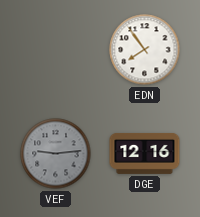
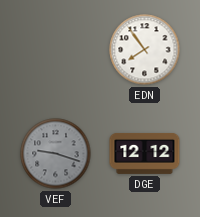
VEF: 9:14 -> 9:18 (56, 154)
DGE: 12:16 -> 12:12 (145, 153)
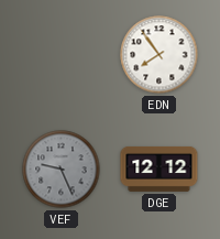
VEF: 9:18 -> 9:26 (62, 170)
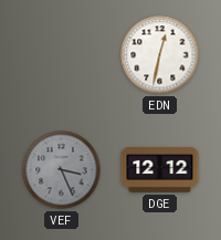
EDN: 7:54 -> 12:32 (160, 55)
VEF: 9:26 -> 3:26 (62, 170)
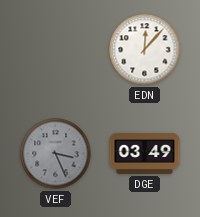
EDN: 12:32 -> 12:07 (145, 50)
DGE: 12:12 -> 03:49 (145, 153)
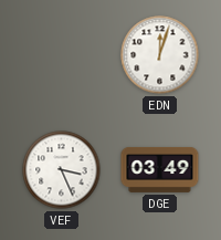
EDN: 12:07 -> 12:03 (160, 55)
VEF dial: grey -> white (62, 170)
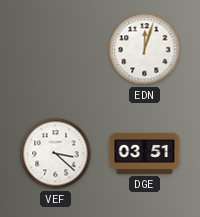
VEF: 3:26 -> 3:22 (56, 154)
DGE: 03:49 -> 03:51 (145, 153)
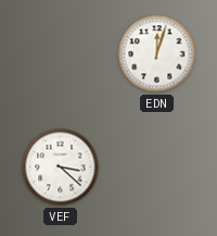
DGE: 03:51 -> none (145, 153)
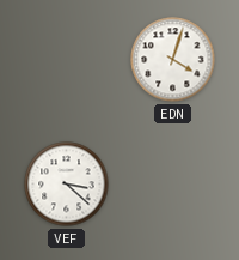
EDN: 12:03 -> 4:03 (173, 60)
